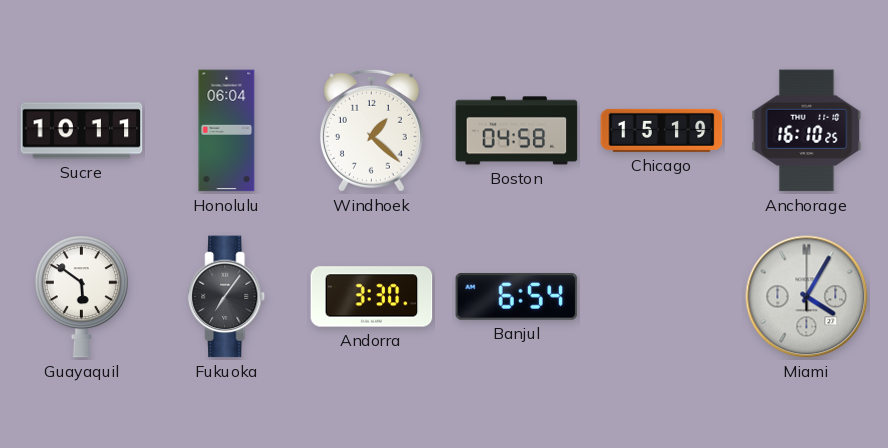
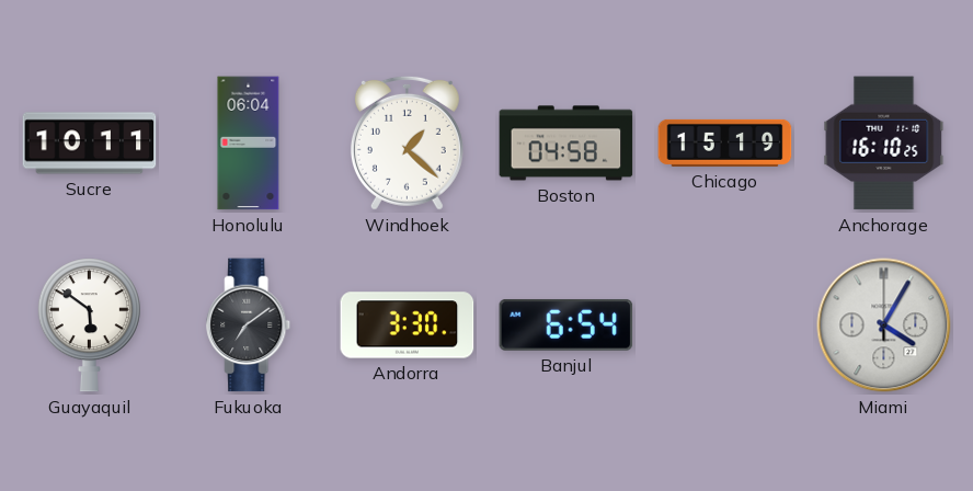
Fukuoka: 7:06 -> 7:09 (249, 326)
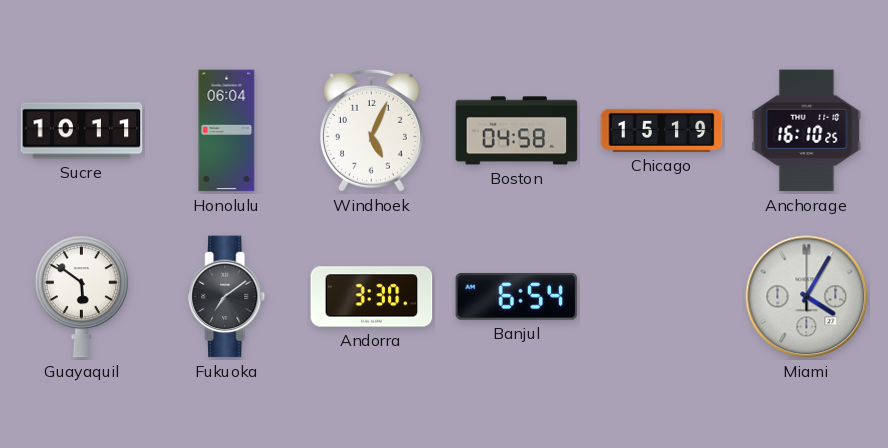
Windhoek: 1:22 -> 5:04 (371, 130)
